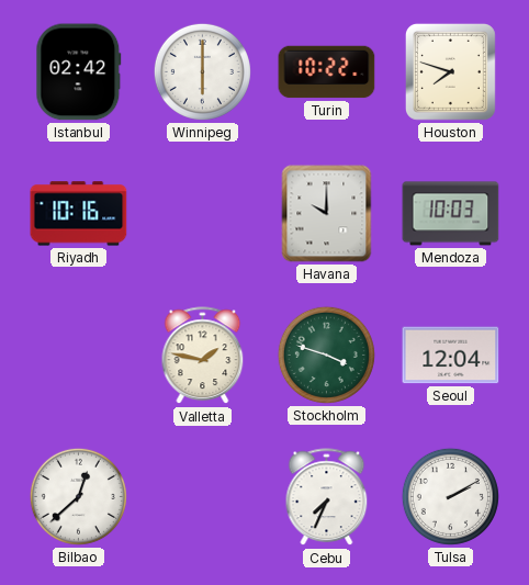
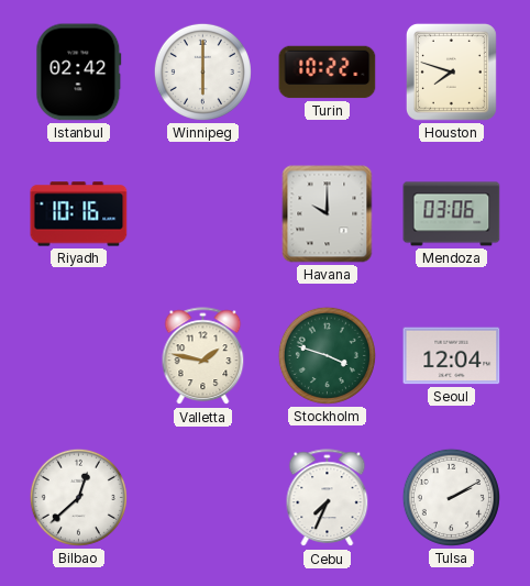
Mendoza: 10:03 -> 03:06 (452, 214)
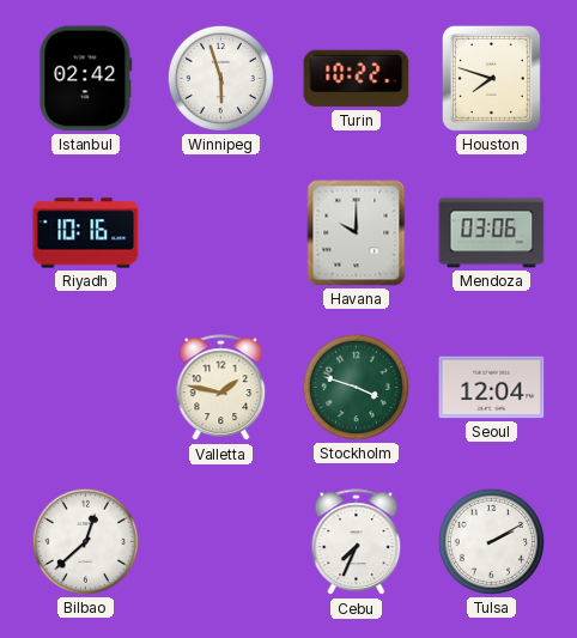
Winnipeg: 6:00 -> 5:57 (220, 78)
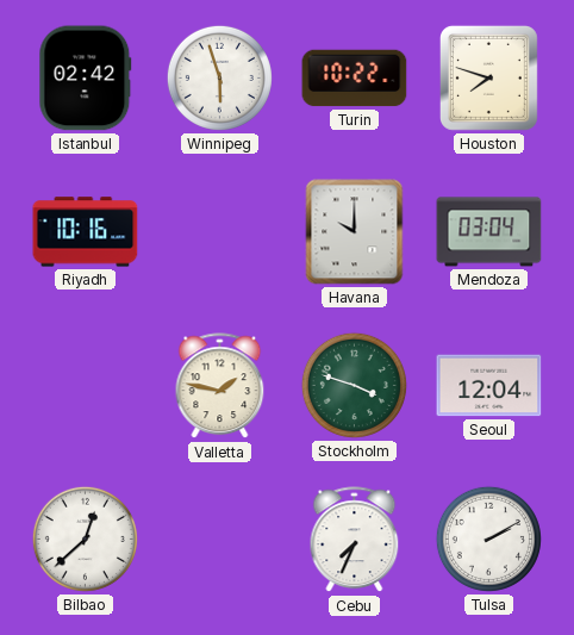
Mendoza: 03:06 -> 03:04 (489, 232)
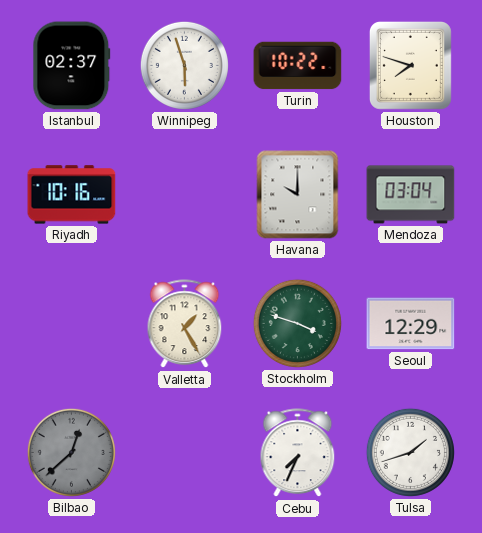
Istanbul: 02:42 -> 02:37 (72, 66)
Valletta: 1:47 -> 1:25 (185, 324)
Seoul: 12:04 -> 12:29 (411, 324)
Bilbao dial: white -> grey (71, 452)
Tulsa: 2:10 -> 1:42 (410, 452)
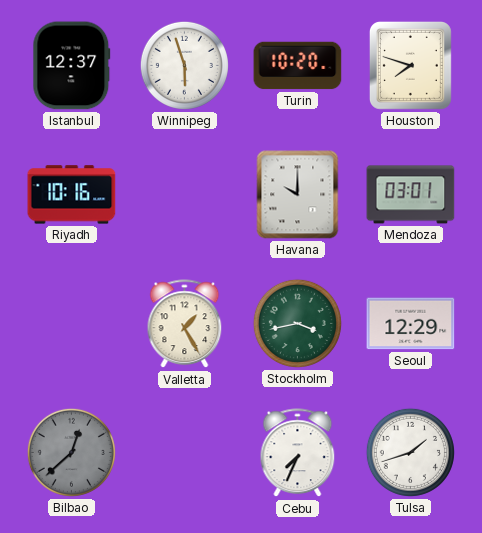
Istanbul: 02:37 -> 12:37 (72, 66)
Turin: 10:22 -> 10:20 (298, 66)
Mendoza: 03:04 -> 03:01 (411, 195)
Stockholm: 3:48 -> 3:43 (297, 323)
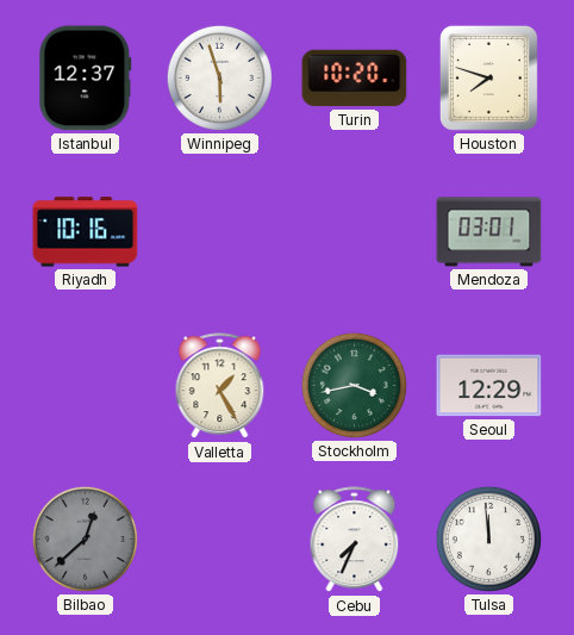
Havana: 10:00 -> none (298, 195)
Tulsa: 1:42 -> 11:59 (488, 538)
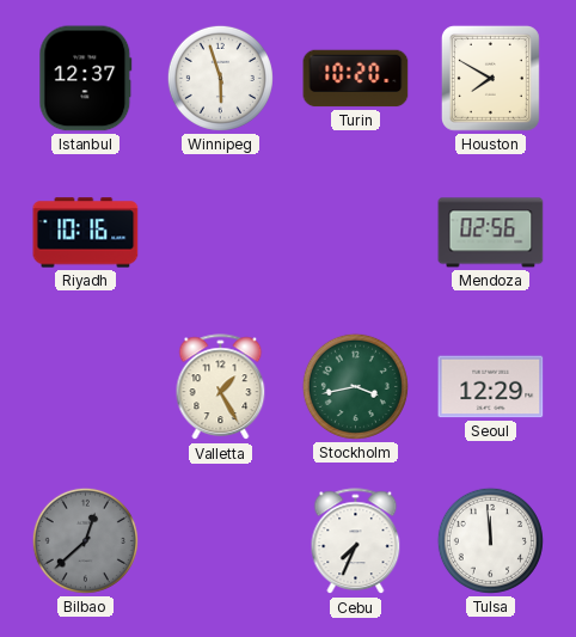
Houston: 7:48 -> 7:50 (490, 78)
Mendoza: 03:01 -> 02:56 (491, 233)
